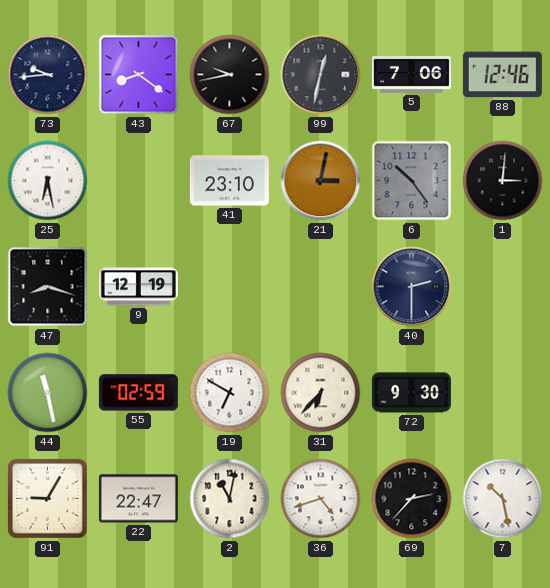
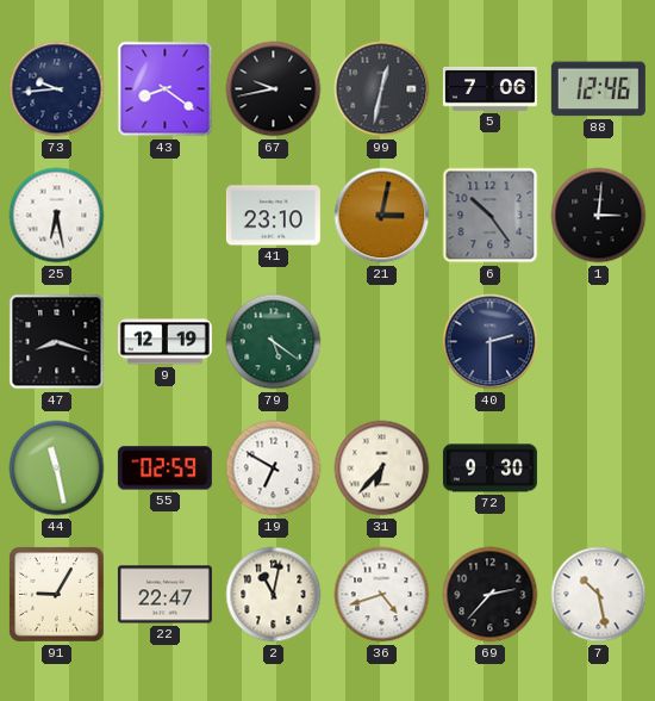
79: none -> 5:21 (274, 342)
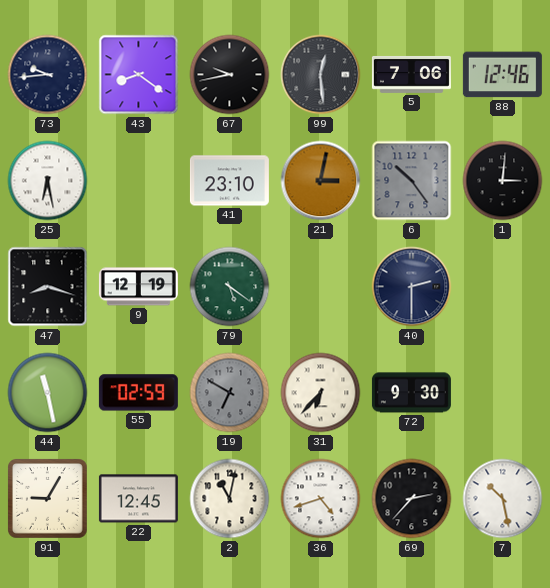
99: 12:32 -> 12:29 (321, 75)
19 dial: white -> grey (230, 393)
22: 22:47 -> 12:45 (138, 499)
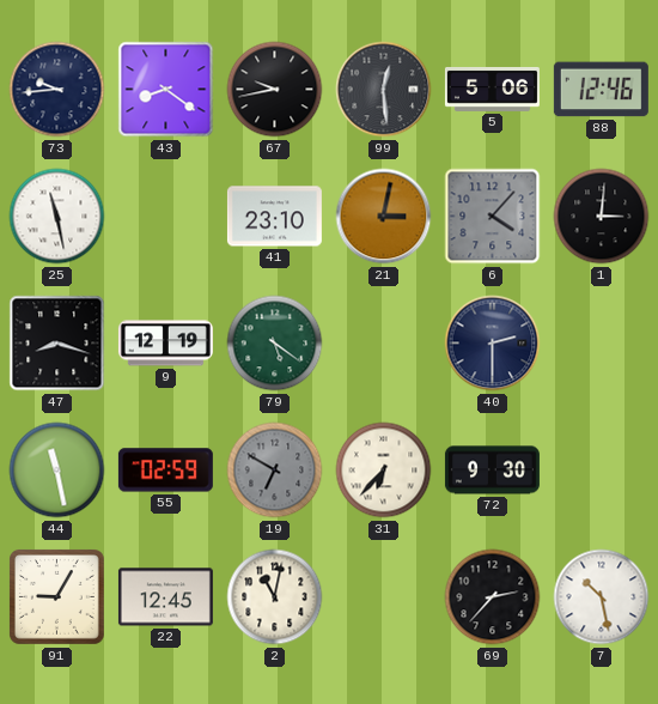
5: 7:06 -> 5:06 (492, 89)
25: 6:28 -> 11:28 (57, 217)
6: 10:24 -> 4:07 (493, 217)
36: 4:42 -> none (321, 499)
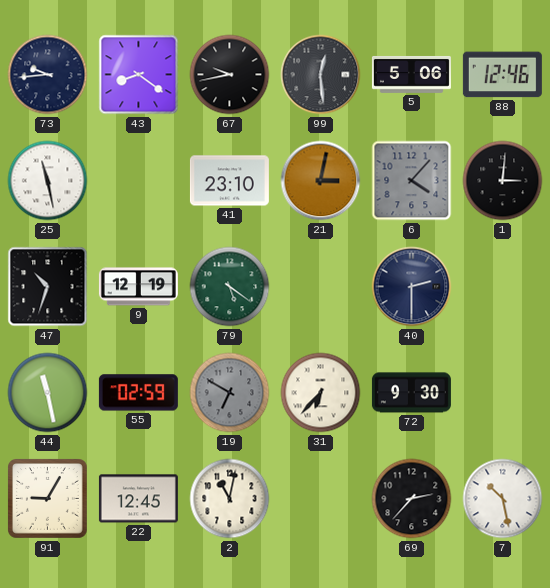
47: 8:18 -> 10:33 (48, 287)
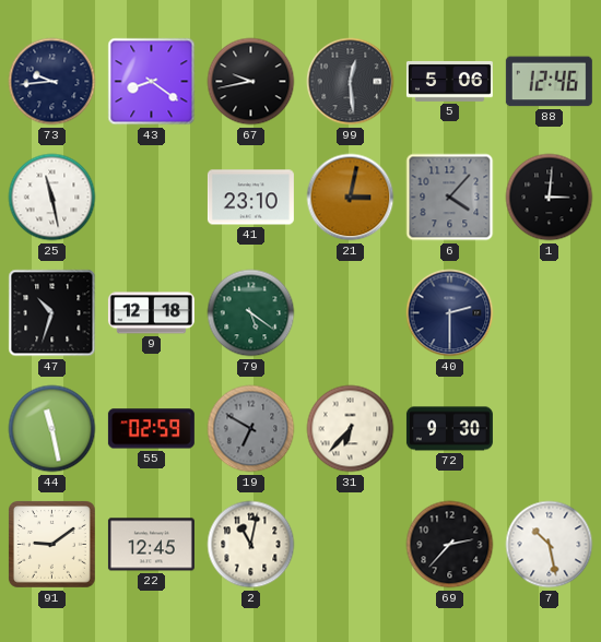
9: 12:19 -> 12:18 (151, 313)
91: 9:05 -> 9:09 (52, 545)
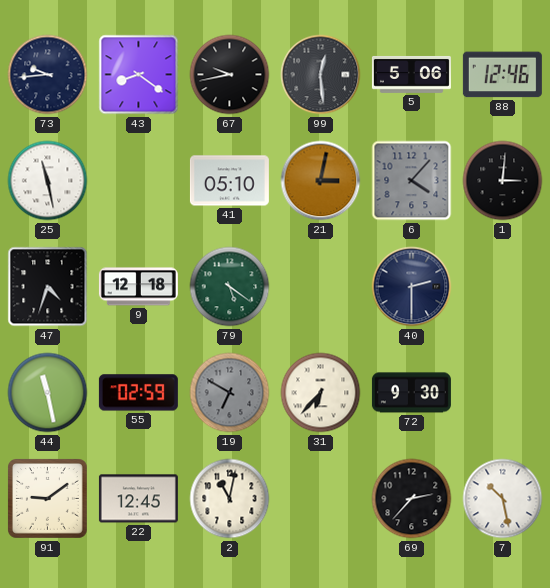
41: 23:10 -> 05:10 (229, 181)
47: 10:33 -> 4:33 (48, 287)
